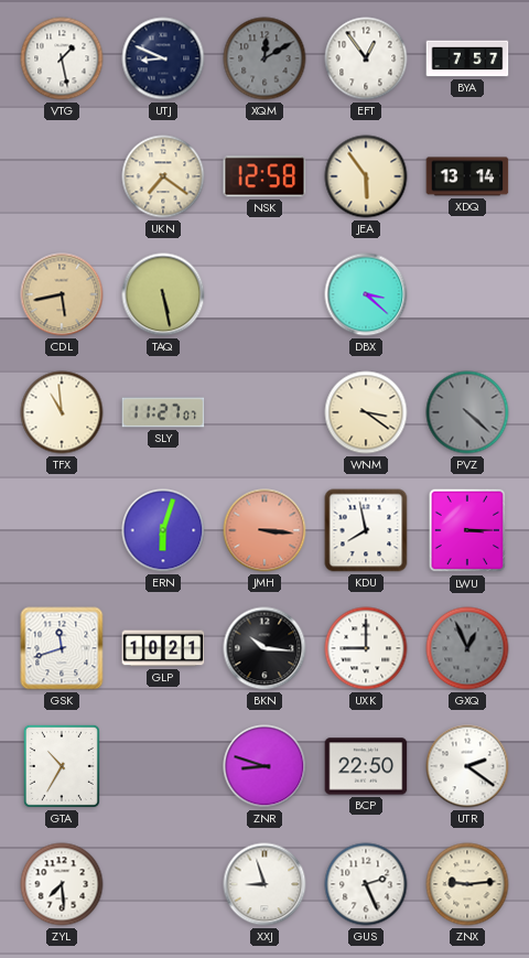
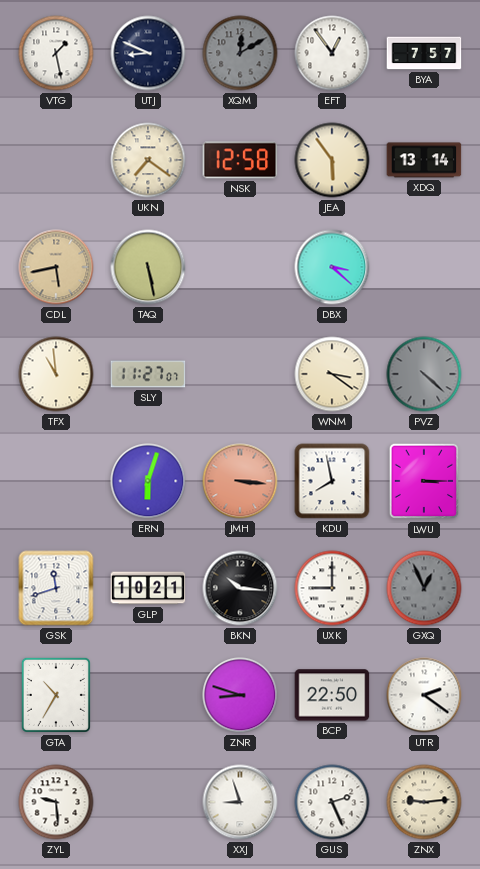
ZYL: 7:29 -> 9:29 (56, 802)
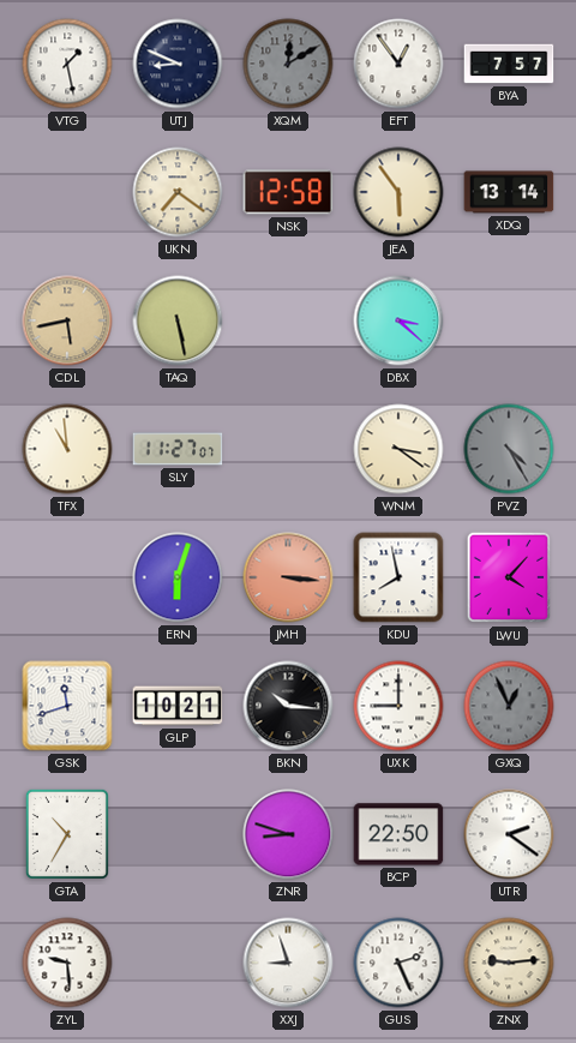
PVZ: 4:22 -> 4:25 (509, 449)
LWU: 3:15 -> 4:07 (509, 577)
